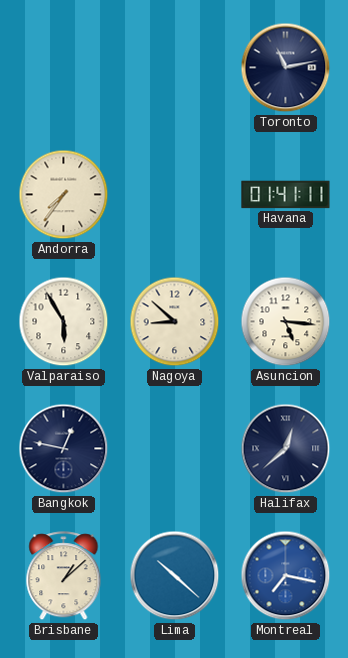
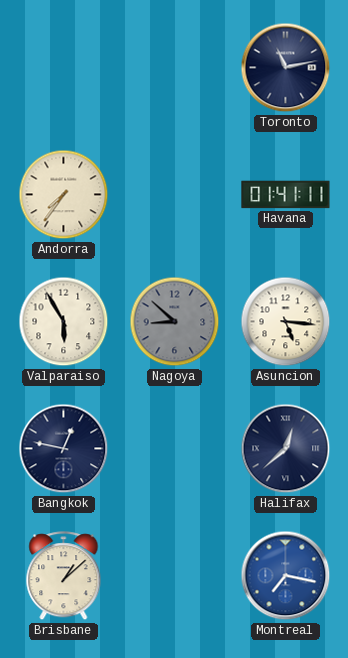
Nagoya dial: cream -> grey (175, 322)
Lima: 10:22 -> none (175, 576)
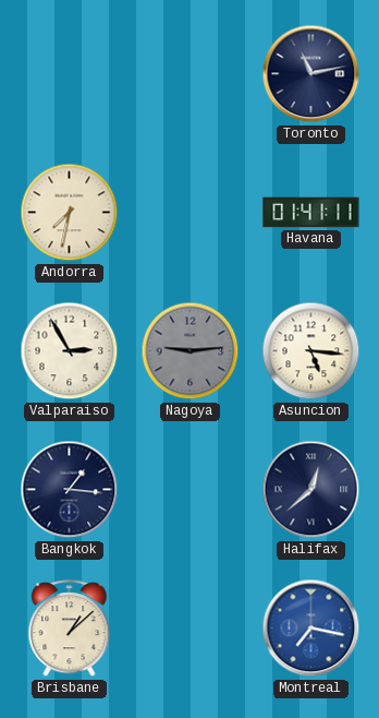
Andorra: 7:36 -> 7:32 (70, 213)
Valparaiso: 5:55 -> 2:55 (70, 351)
Nagoya: 8:52 -> 9:14 (191, 351)
Bangkok: 12:47 -> 1:16 (70, 490)
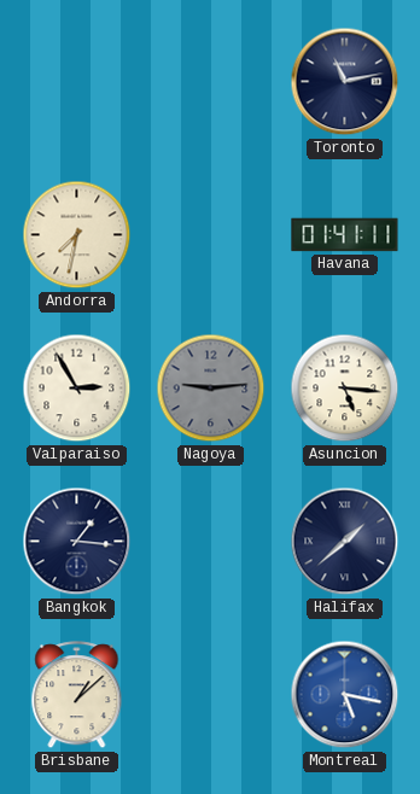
Halifax: 12:38 -> 1:38 (345, 542)
Montreal: 7:17 -> 5:17 (345, 695)
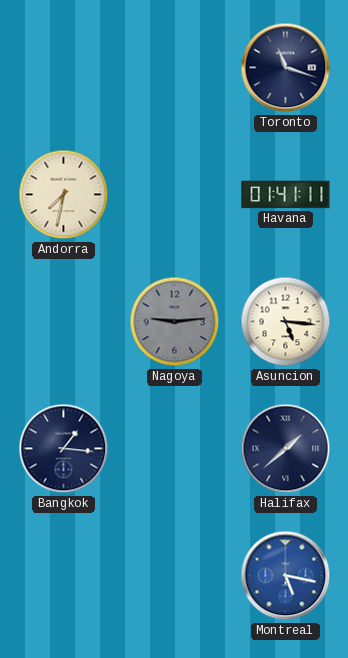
Toronto: 11:13 -> 11:18 (286, 68)
Valparaiso: 2:55 -> none (77, 389)
Brisbane: 1:08 -> none (77, 695)
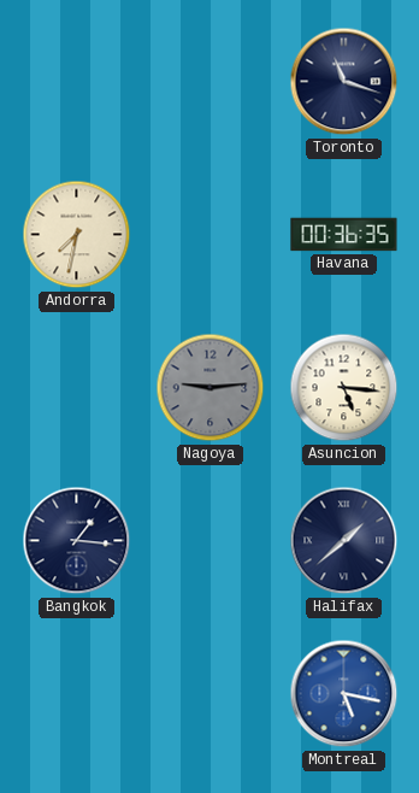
Havana: 01:41 -> 00:36 (344, 235)
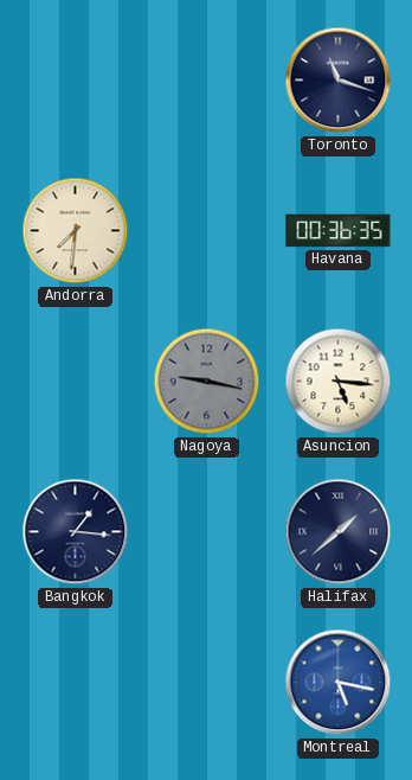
Andorra: 7:32 -> 7:31 (76, 231)
Nagoya: 9:14 -> 9:17 (207, 382)
